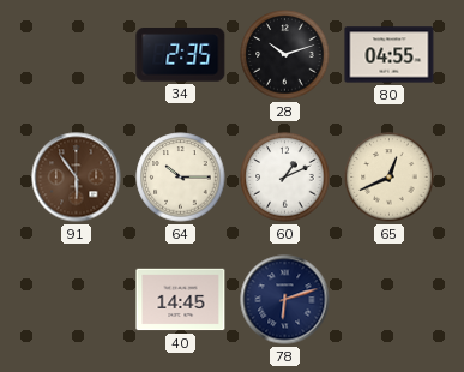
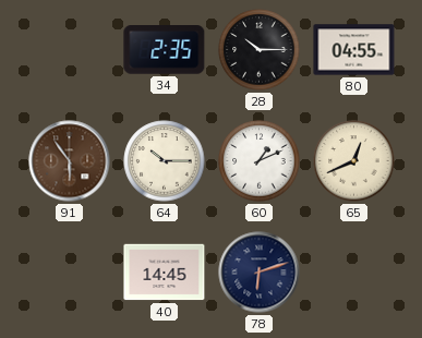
28: 10:12 -> 10:15 (260, 50)
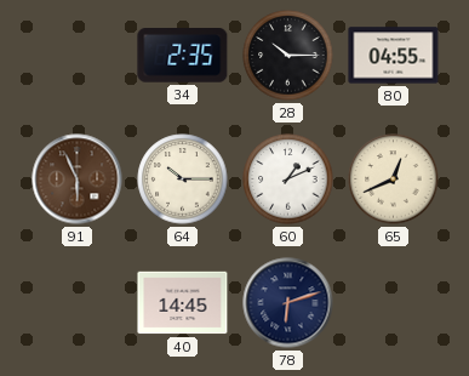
91: 5:54 -> 5:56 (78, 180)
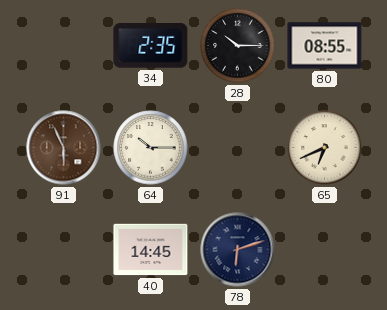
80: 04:55 -> 08:55 (325, 46)
60: 1:11 -> none (288, 180)
65: 12:41 -> 6:41 (325, 148)
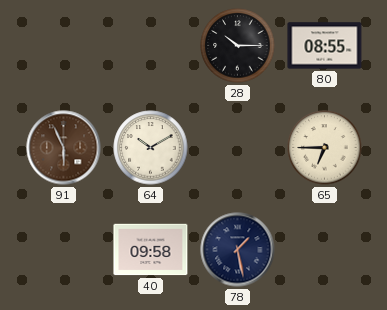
34: 2:35 -> none (151, 46)
64: 10:15 -> 10:10 (151, 148)
65: 6:41 -> 6:45 (325, 148)
40: 14:45 -> 09:58 (151, 250)
78: 6:12 -> 1:28 (238, 250)
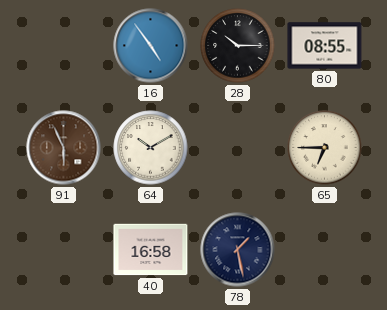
16: none -> 4:54 (151, 46)
40: 09:58 -> 16:58 (151, 250)
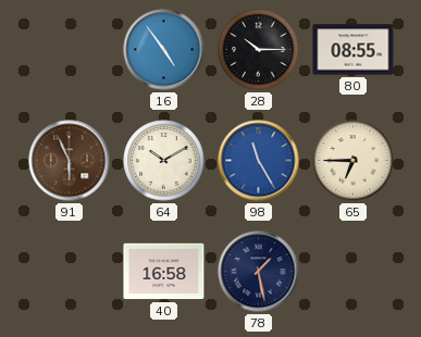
98: none -> 11:25 (259, 161)
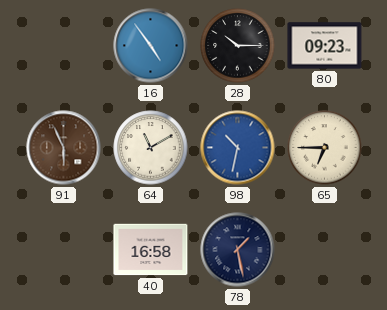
80: 08:55 -> 09:23 (325, 46)
64: 10:10 -> 11:10 (151, 148)
98: 11:25 -> 10:32 (238, 148)
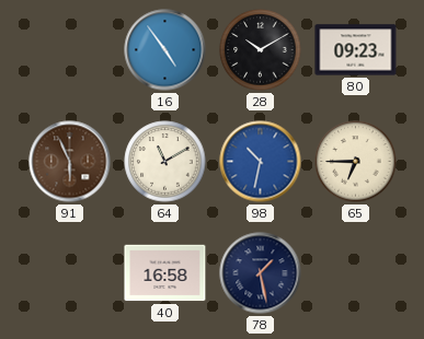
28: 10:15 -> 10:10 (261, 50)
